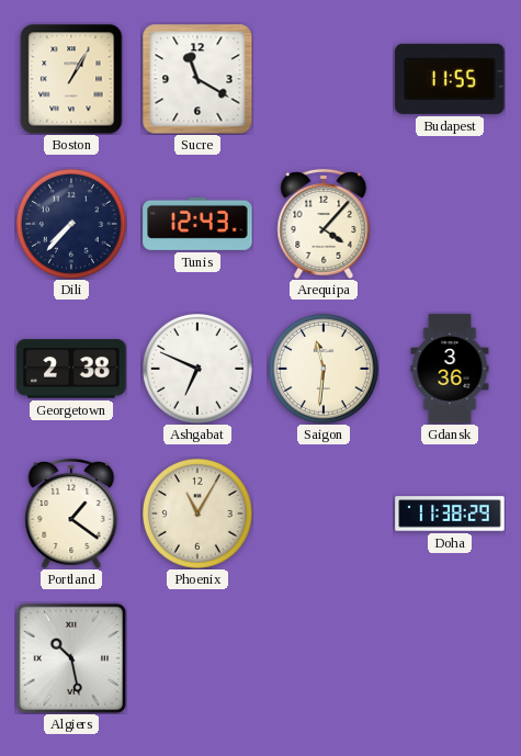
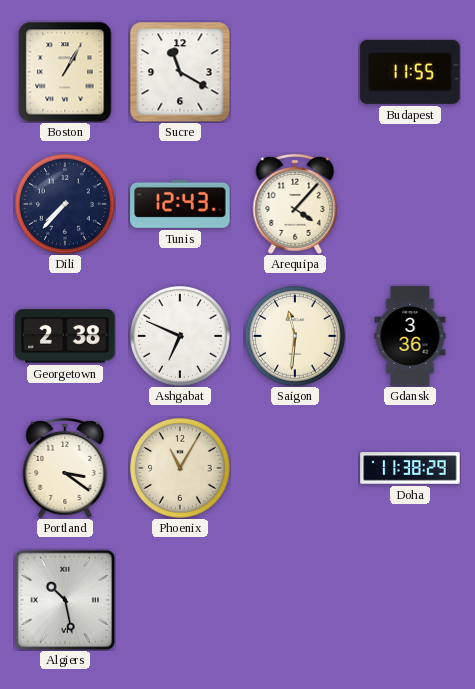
Portland: 1:21 -> 3:21 (65, 468)
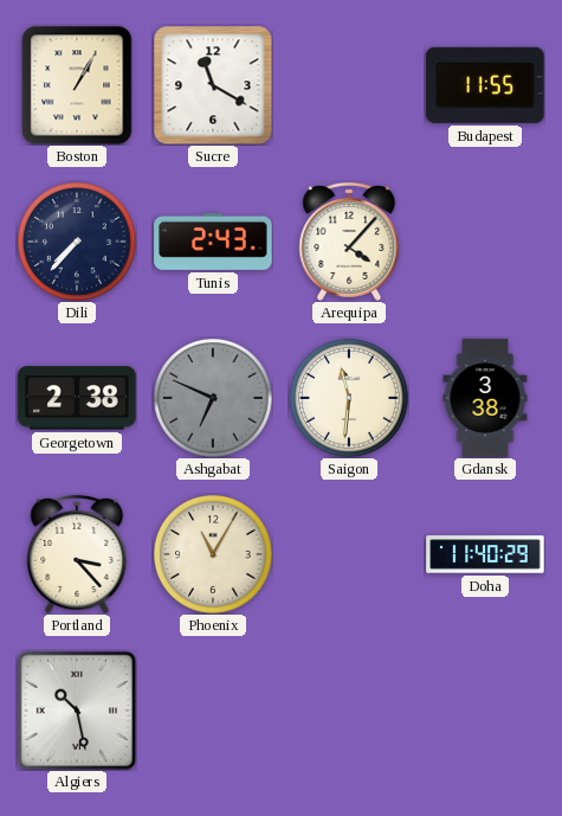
Tunis: 12:43 -> 2:43 (213, 242)
Ashgabat dial: white -> grey (214, 399)
Gdansk: 3:36 -> 3:38 (485, 398)
Portland: 3:21 -> 3:23 (77, 554)
Doha: 11:38 -> 11:40 (485, 554)
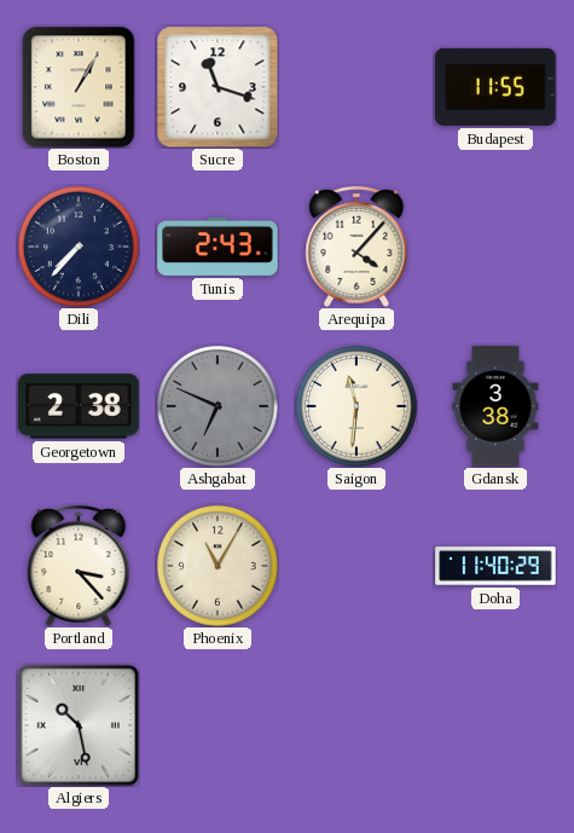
Sucre: 11:20 -> 11:18 (218, 87)
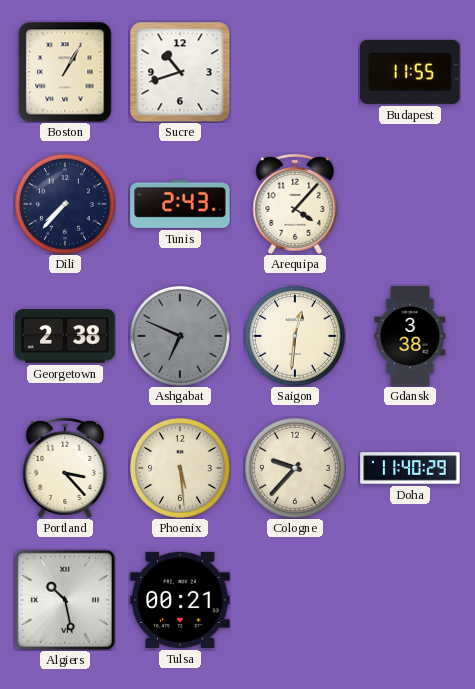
Sucre: 11:18 -> 10:42 (180, 72)
Saigon: 11:31 -> 12:31 (296, 337)
Phoenix: 11:05 -> 5:29 (181, 469)
Cologne: none -> 9:37 (296, 469)
Tulsa: none -> 00:21 (180, 600)
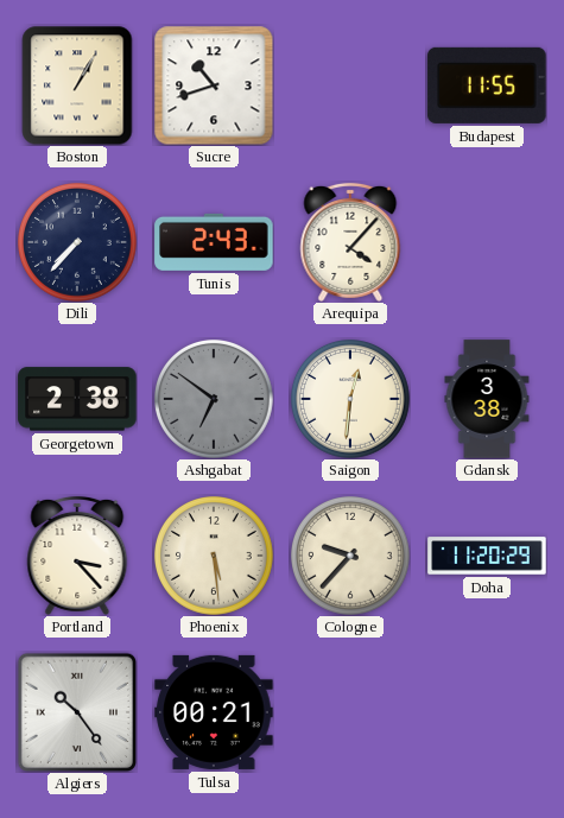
Ashgabat: 6:49 -> 6:51 (215, 400)
Doha: 11:40 -> 11:20 (487, 556)
Algiers: 10:28 -> 10:24 (76, 711)
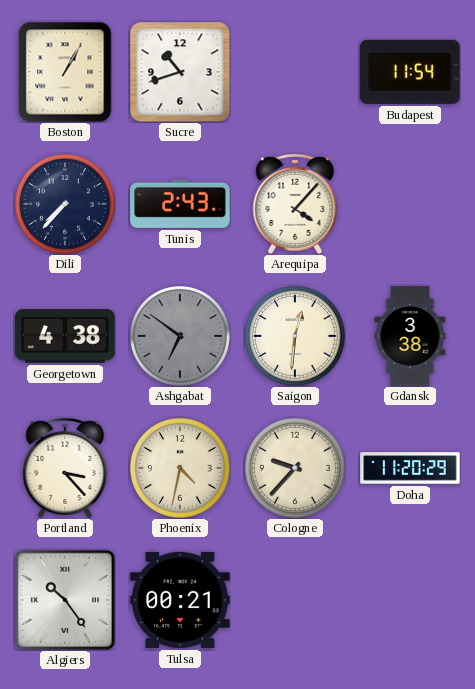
Budapest: 11:55 -> 11:54 (410, 72)
Georgetown: 2:38 -> 4:38 (65, 336)
Phoenix: 5:29 -> 4:32 (181, 469)
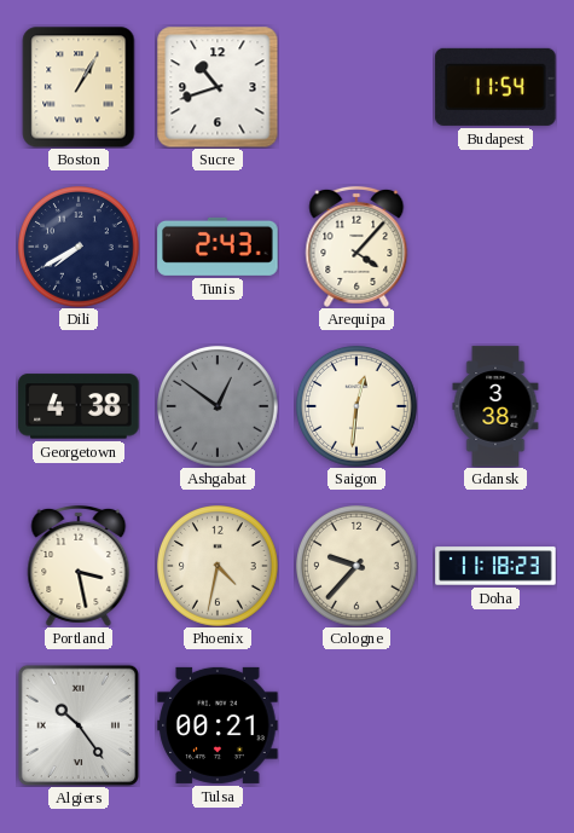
Dili: 7:37 -> 7:40 (80, 248)
Ashgabat: 6:51 -> 12:51 (219, 407)
Portland: 3:23 -> 3:28 (79, 566)
Doha: 11:20 -> 11:18 (495, 566)
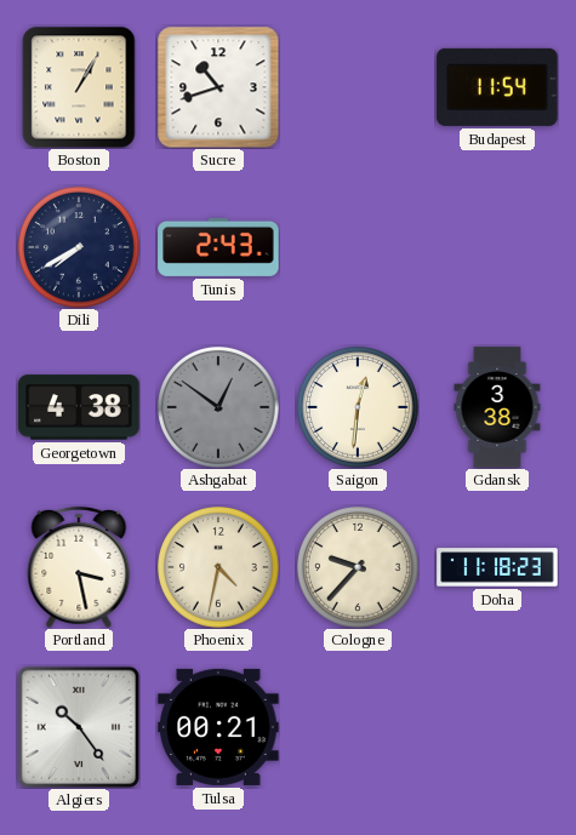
Arequipa: 4:07 -> none (356, 247)
